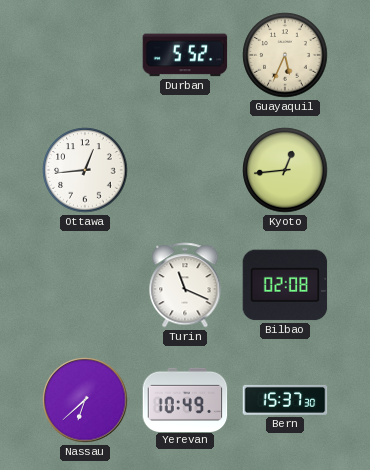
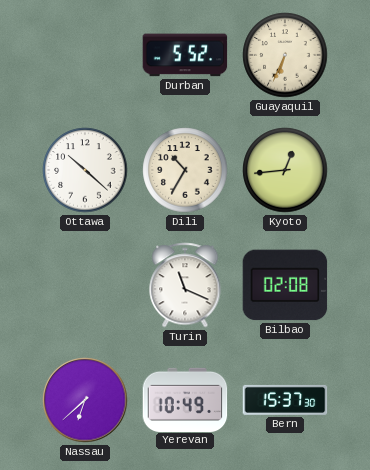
Guayaquil: 5:34 -> 6:34 (285, 55)
Ottawa: 12:44 -> 10:22 (85, 170)
Dili: none -> 10:35 (185, 170)
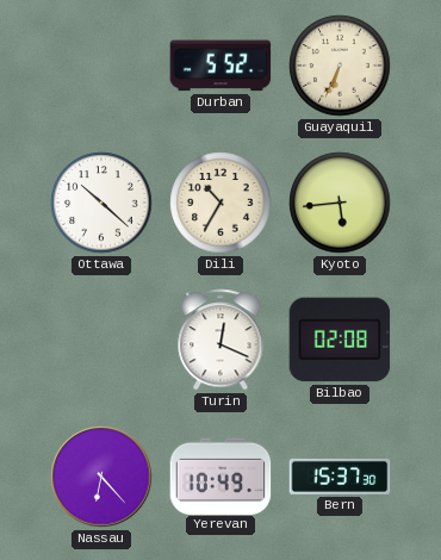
Kyoto: 12:44 -> 5:44 (340, 203)
Turin: 11:19 -> 12:19 (220, 340)
Nassau: 6:38 -> 6:23 (101, 477)
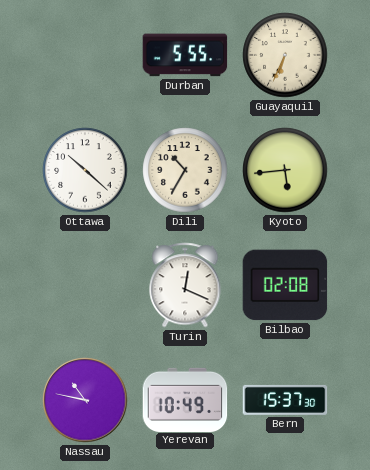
Durban: 5:52 -> 5:55 (185, 55)
Nassau: 6:23 -> 10:47 (85, 400)
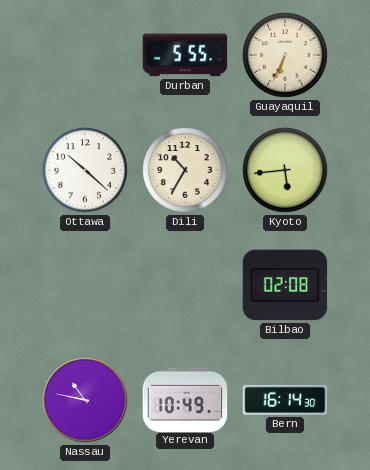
Turin: 12:19 -> none (185, 285)
Bern: 15:37 -> 16:14 (285, 400)
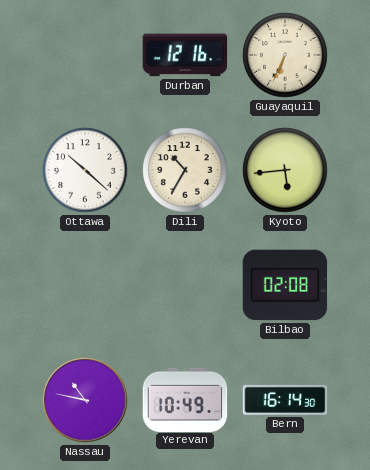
Durban: 5:55 -> 12:16 (185, 55)
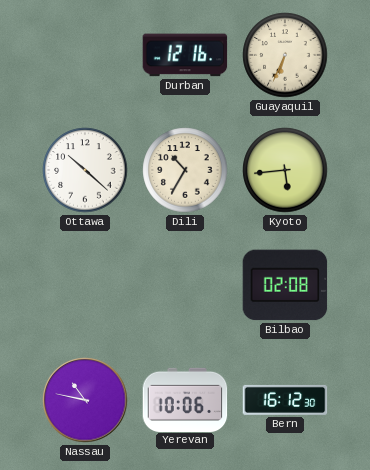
Yerevan: 10:49 -> 10:06 (185, 399)
Bern: 16:14 -> 16:12 (285, 400)
